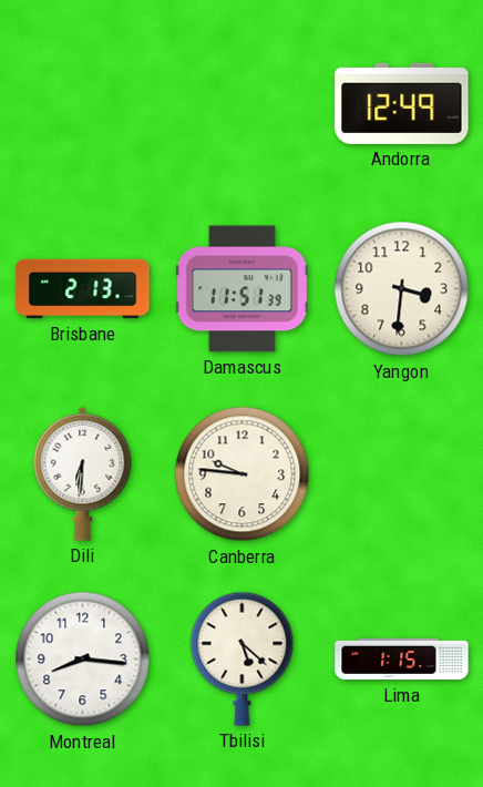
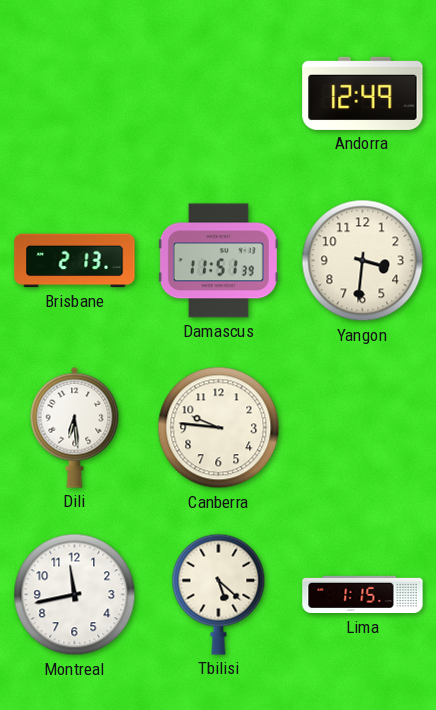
Dili: 6:31 -> 6:29 (75, 427)
Montreal: 8:16 -> 11:43 (75, 595)
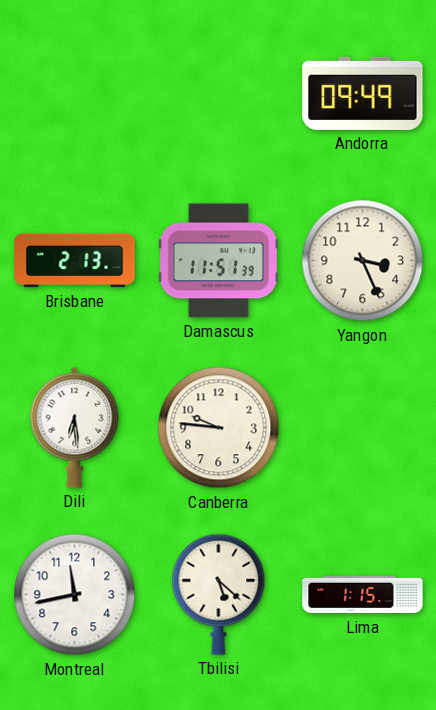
Andorra: 12:49 -> 09:49 (363, 93)
Yangon: 3:31 -> 3:26 (363, 261)
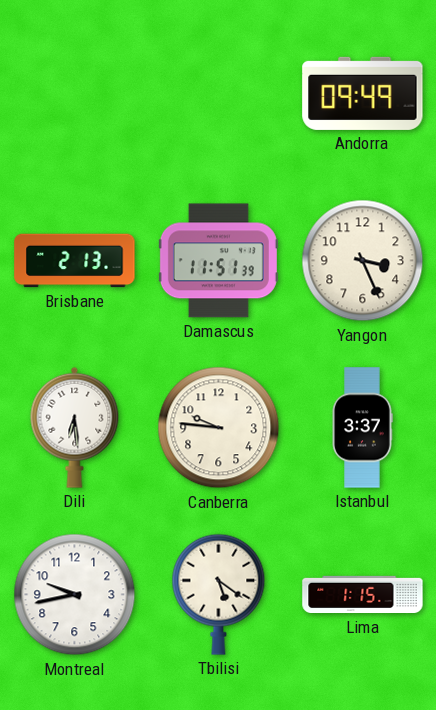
Istanbul: none -> 3:37 (362, 428)
Montreal: 11:43 -> 9:43 (75, 595)
Tbilisi: 5:22 -> 5:21 (219, 594)
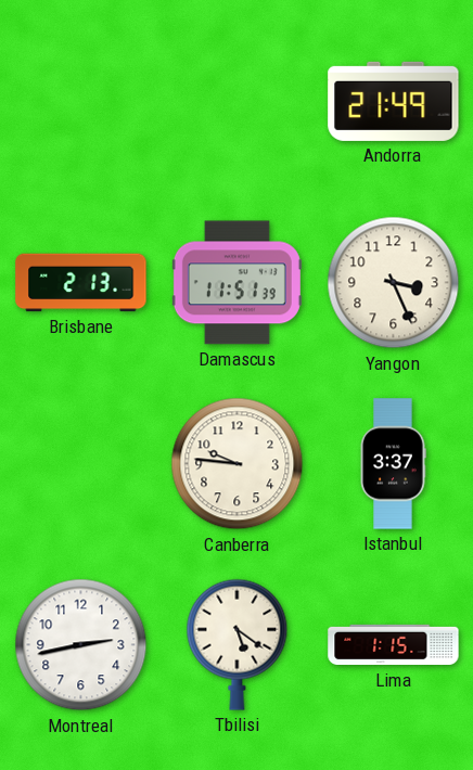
Andorra: 09:49 -> 21:49 (394, 101)
Dili: 6:29 -> none (75, 427)
Montreal: 9:43 -> 2:43 (81, 645)
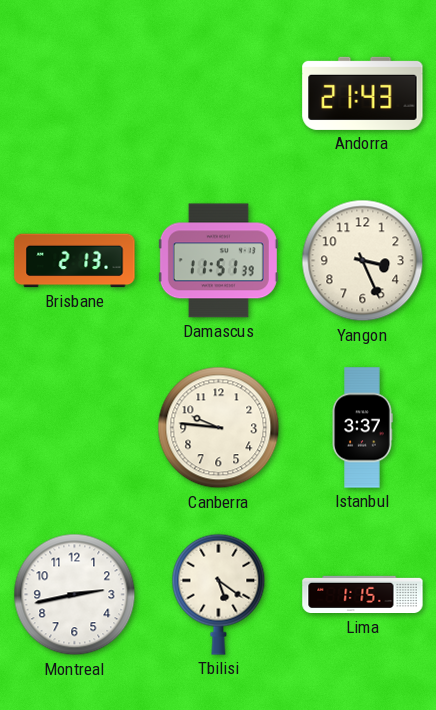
Andorra: 21:49 -> 21:43 (363, 93)
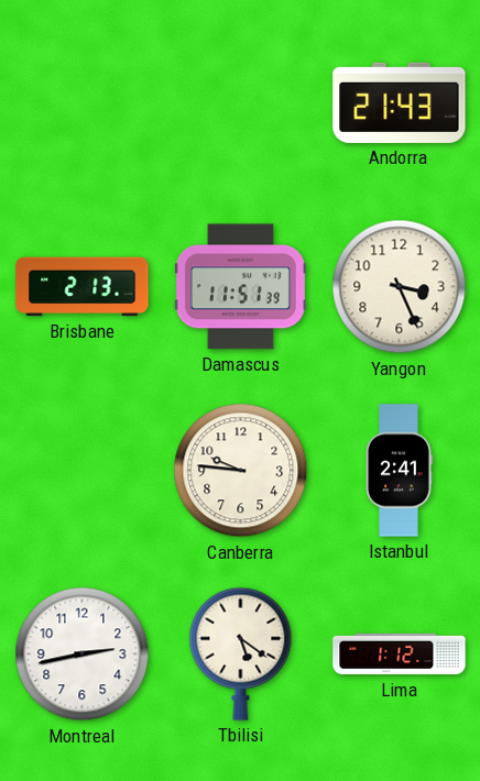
Istanbul: 3:37 -> 2:41 (399, 471)
Lima: 1:15 -> 1:12 (400, 654)
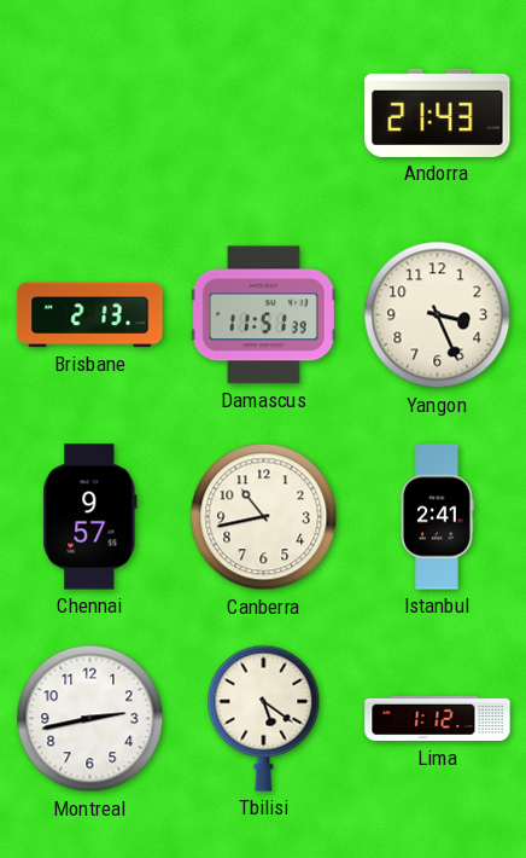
Chennai: none -> 9:57 (90, 517)
Canberra: 9:46 -> 10:43 (264, 517)
